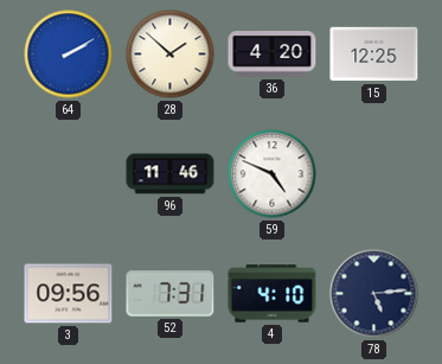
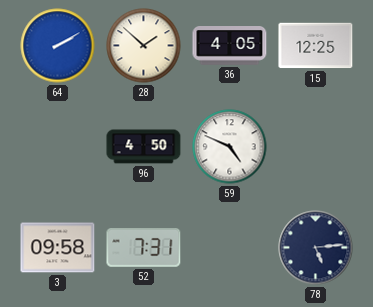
36: 4:20 -> 4:05 (230, 46)
96: 11:46 -> 4:50 (144, 147)
3: 09:56 -> 09:58 (58, 248)
4: 4:10 -> none (273, 294)
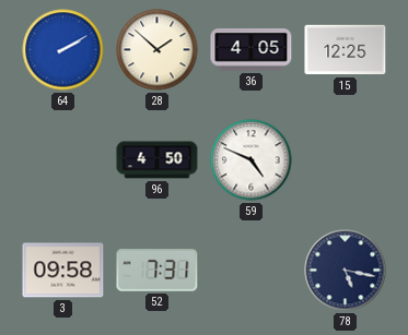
78: 5:14 -> 5:17 (346, 271)
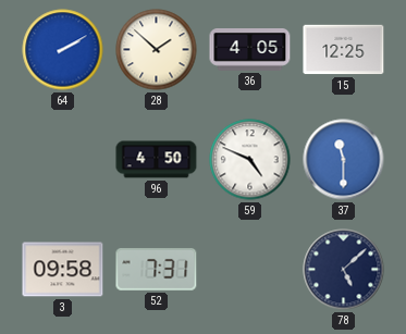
37: none -> 11:30 (344, 160)
78: 5:17 -> 5:08 (344, 270)
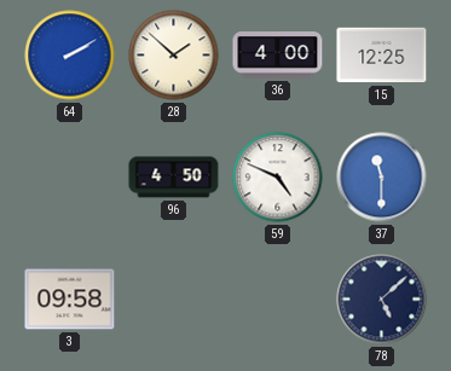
36: 4:05 -> 4:00 (278, 56)
52: 7:31 -> none (157, 270)
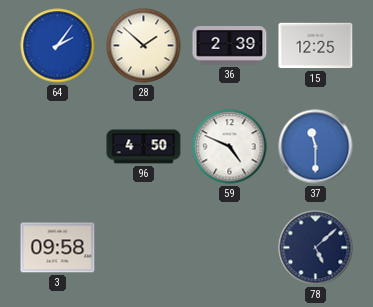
64: 2:10 -> 2:06 (58, 46)
36: 4:00 -> 2:39 (230, 46)
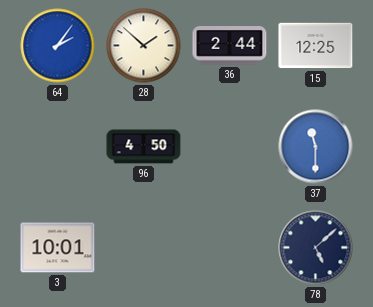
36: 2:39 -> 2:44 (230, 46)
59: 4:49 -> none (230, 147)
3: 09:58 -> 10:01 (58, 248)
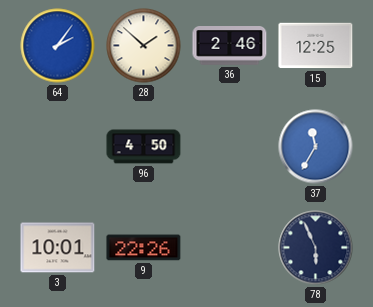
36: 2:44 -> 2:46 (230, 46)
37: 11:30 -> 11:35 (316, 147)
9: none -> 22:26 (144, 248)
78: 5:08 -> 5:56 (316, 248)
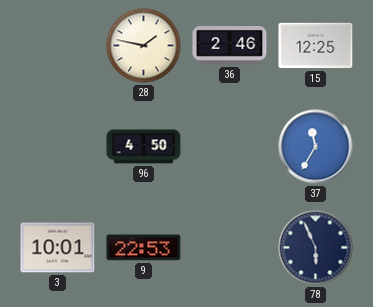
64: 2:06 -> none (58, 46)
28: 1:52 -> 1:47 (144, 46)
9: 22:26 -> 22:53 (144, 248)
